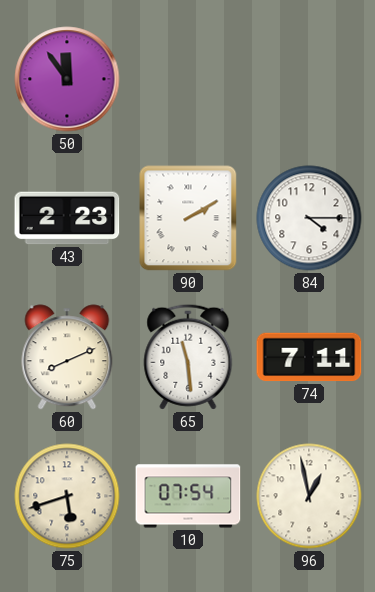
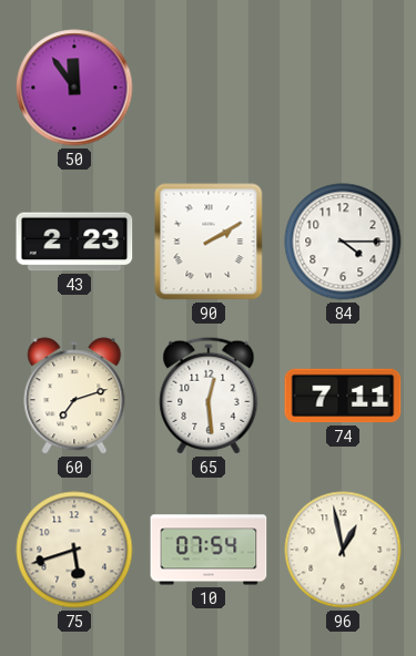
60: 8:11 -> 7:12 (74, 396)
65: 11:29 -> 12:29 (209, 396)
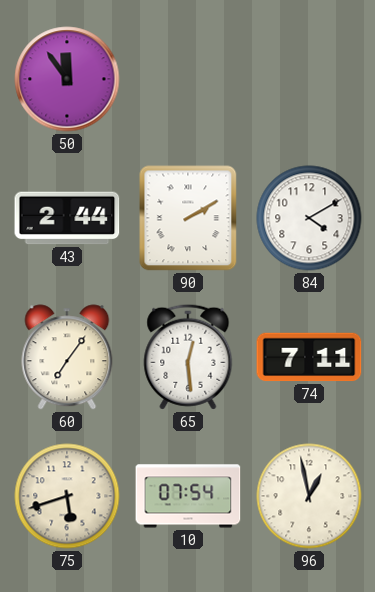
43: 2:23 -> 2:44 (67, 218)
84: 4:15 -> 4:10 (309, 218)
60: 7:12 -> 7:06 (67, 357)
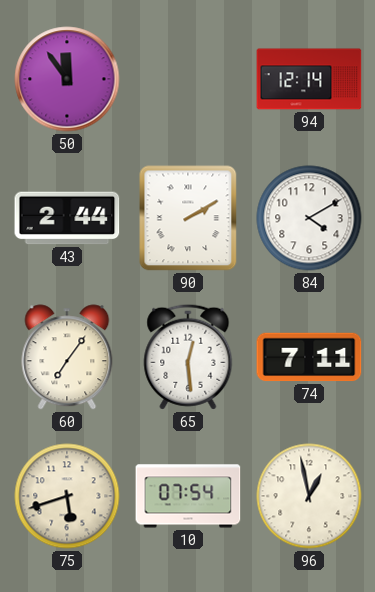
94: none -> 12:14 (309, 79)
